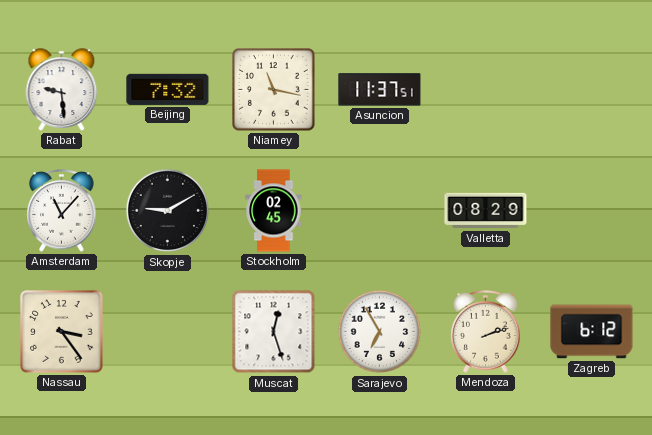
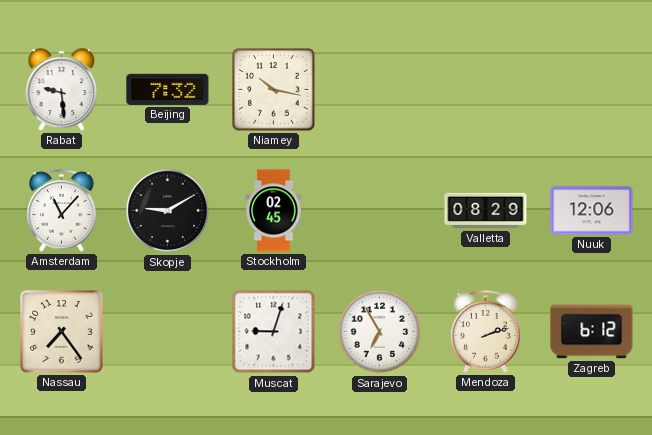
Niamey: 11:17 -> 10:17 (274, 90)
Asuncion: 11:37 -> none (380, 90)
Nuuk: none -> 12:06 (592, 211)
Nassau: 3:24 -> 7:24 (62, 332)
Muscat: 12:27 -> 9:03 (274, 332)
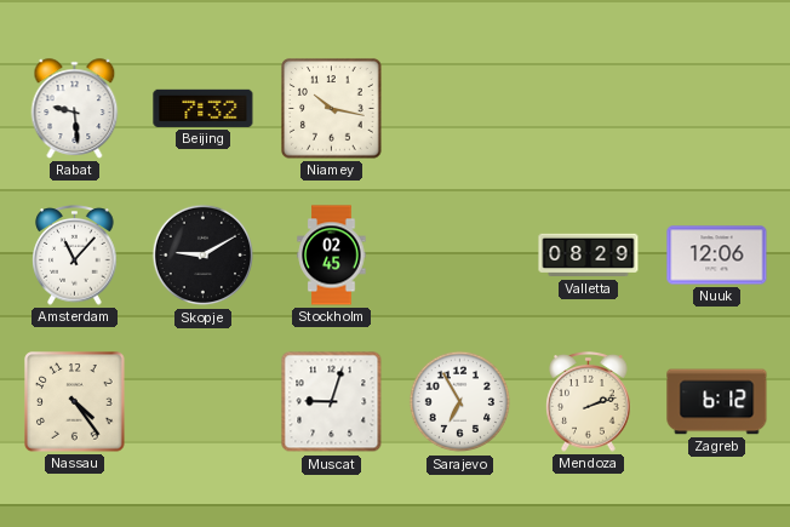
Nassau: 7:24 -> 4:24 (75, 402)
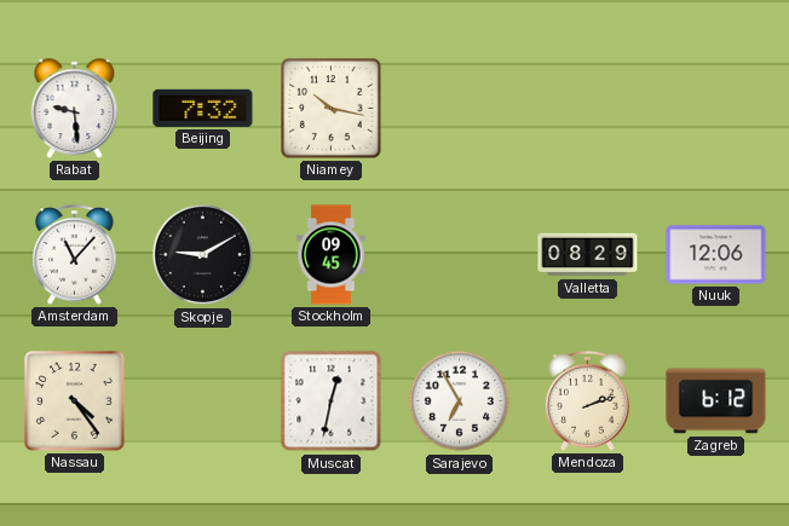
Stockholm: 02:45 -> 09:45 (332, 255)
Muscat: 9:03 -> 12:32 (332, 401)
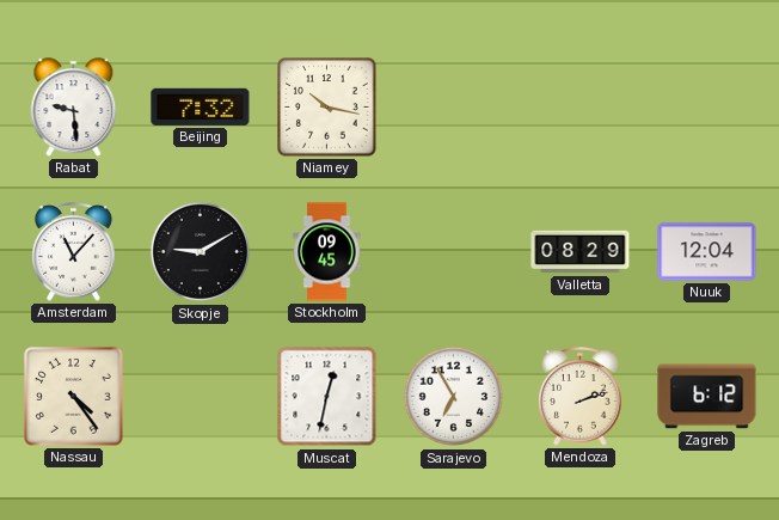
Nuuk: 12:06 -> 12:04 (707, 252)
